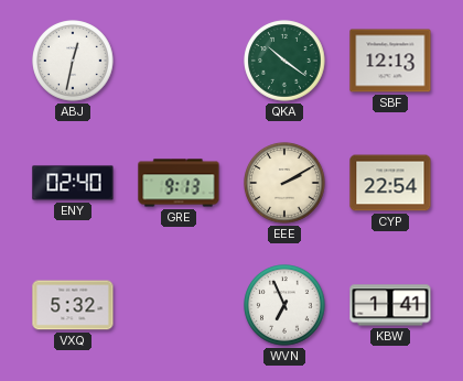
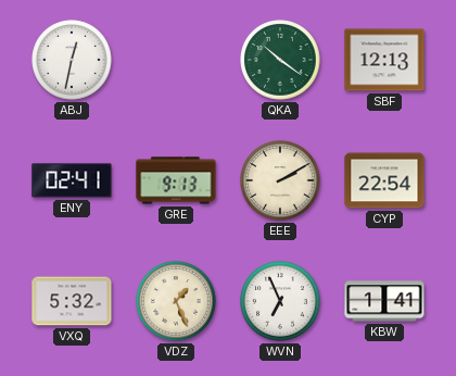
ENY: 02:40 -> 02:41 (72, 180)
VDZ: none -> 1:26 (176, 301)
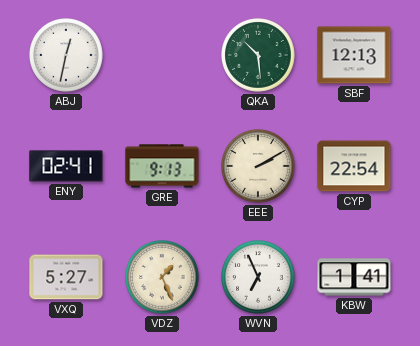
QKA: 10:21 -> 10:29 (258, 55)
VXQ: 5:32 -> 5:27 (66, 277)
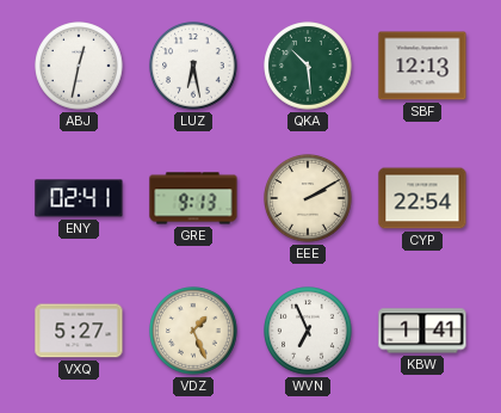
LUZ: none -> 6:28 (193, 66)
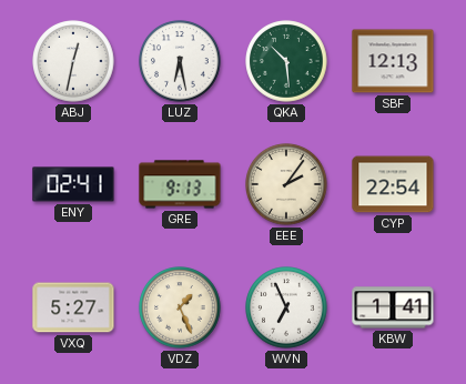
EEE: 2:10 -> 2:06 (286, 184)
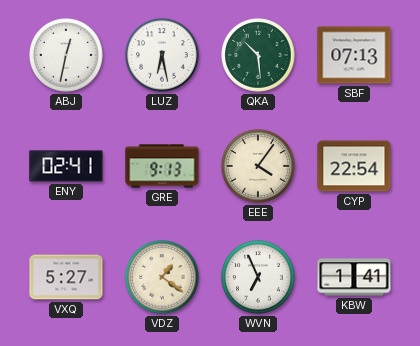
SBF: 12:13 -> 07:13 (354, 55)
EEE: 2:06 -> 4:06 (258, 166)
VDZ: 1:26 -> 1:21 (162, 277)
